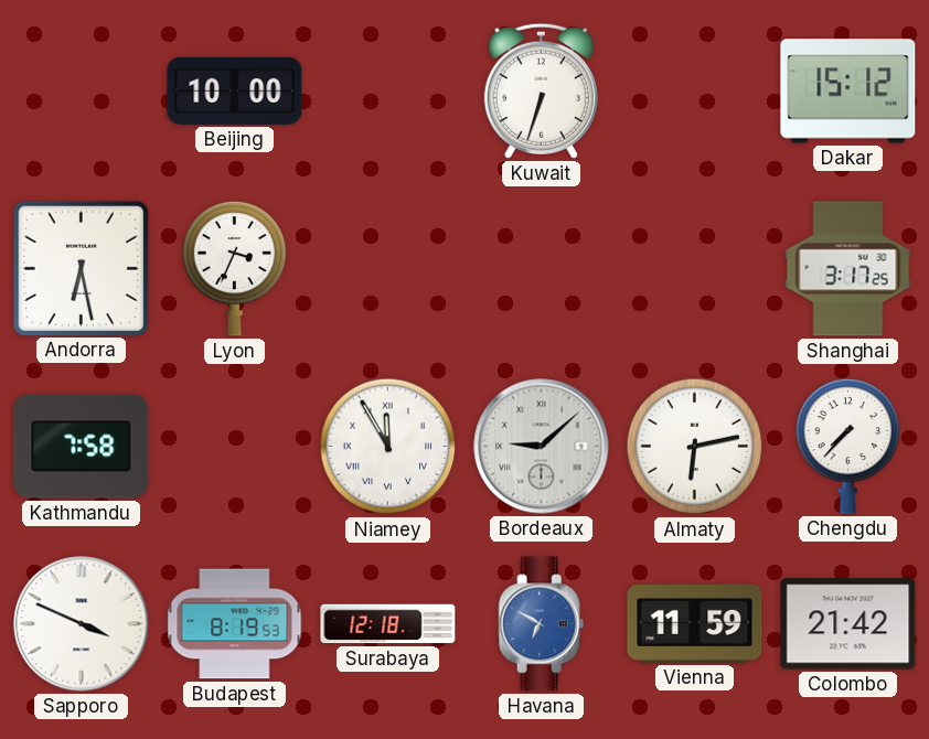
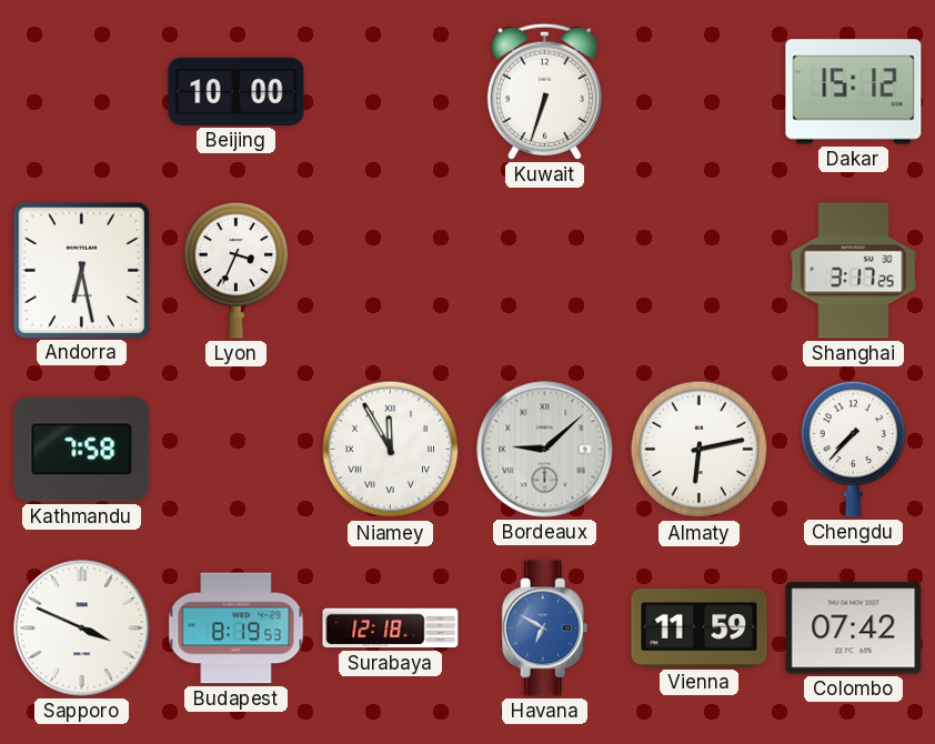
Colombo: 21:42 -> 07:42 (854, 629)
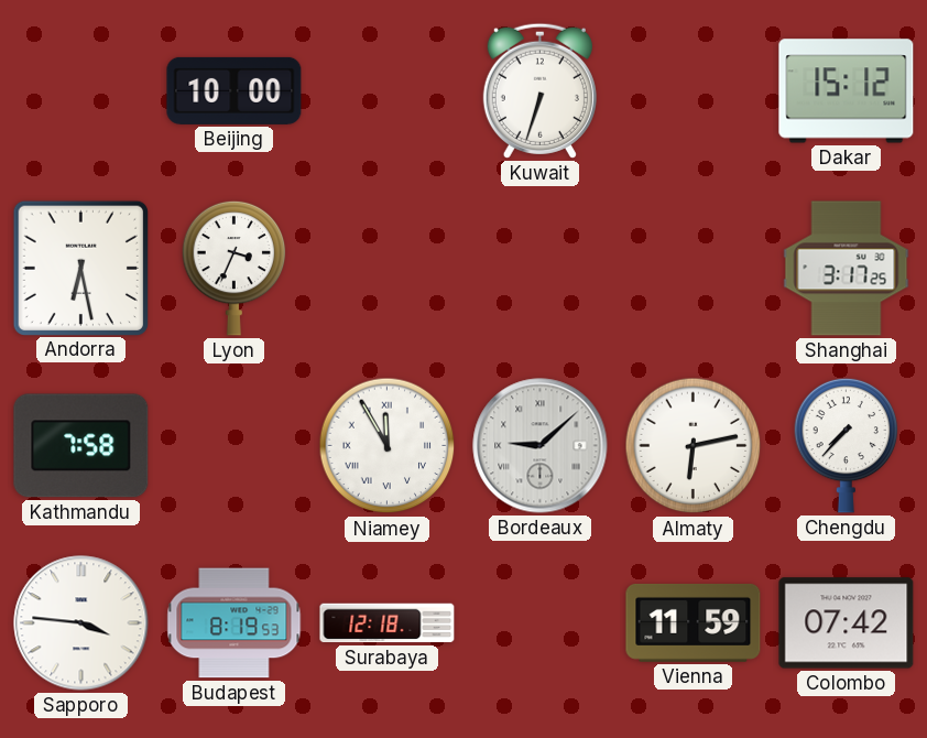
Sapporo: 3:49 -> 3:46 (81, 623)
Havana: 6:50 -> none (545, 629)
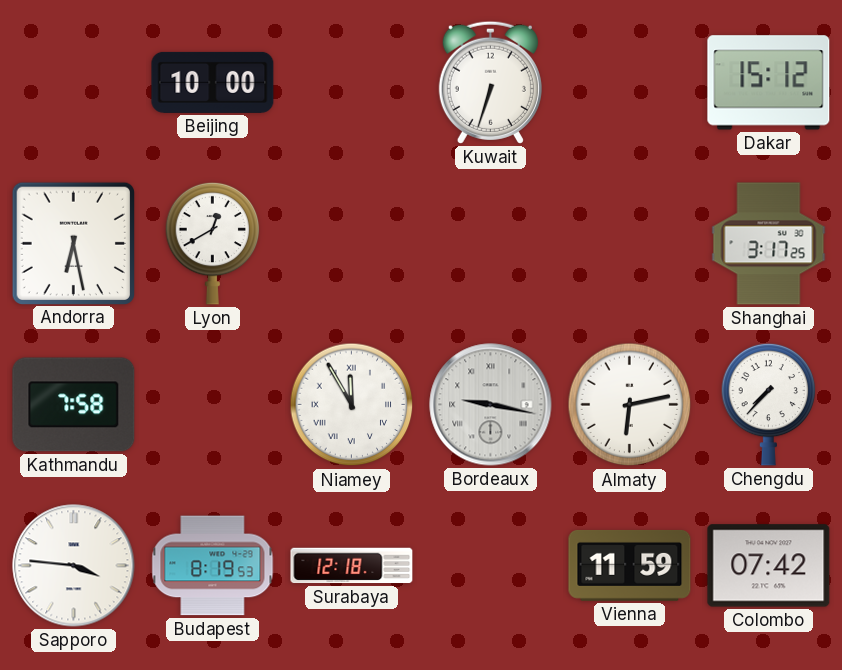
Lyon: 3:34 -> 12:40 (213, 243)
Bordeaux: 9:08 -> 9:17 (491, 405)
